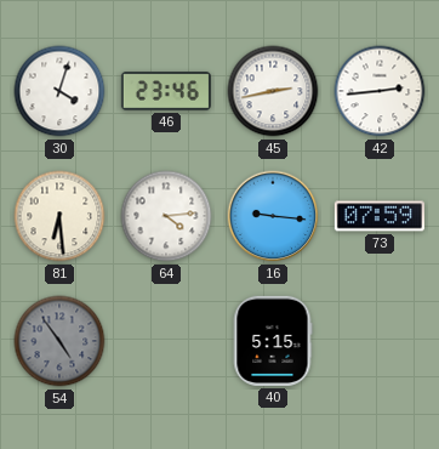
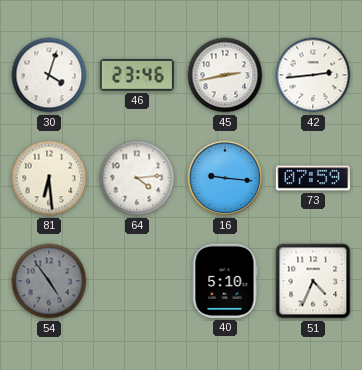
40: 5:15 -> 5:10 (225, 281)
51: none -> 4:34 (313, 281)
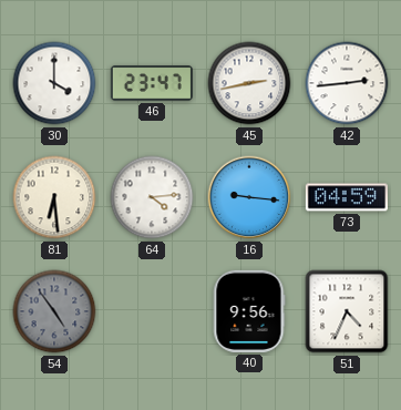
30: 4:03 -> 4:00 (54, 83)
46: 23:46 -> 23:47 (152, 84)
73: 07:59 -> 04:59 (347, 197)
40: 5:10 -> 9:56 (249, 311)
